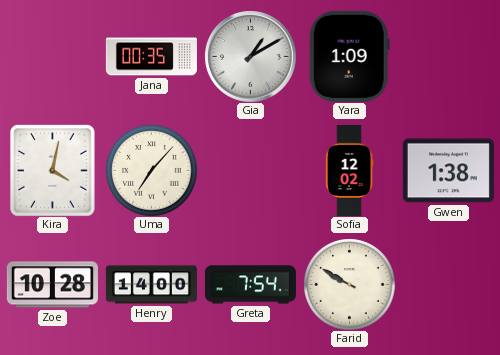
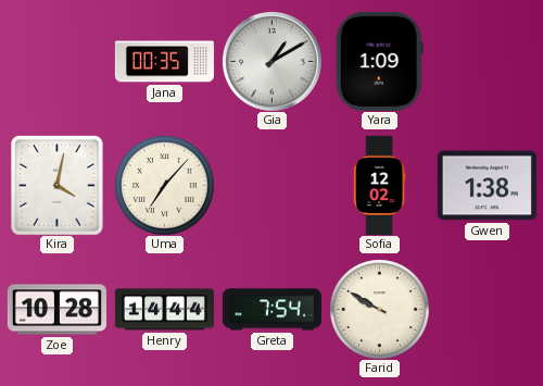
Henry: 14:00 -> 14:44 (164, 310)
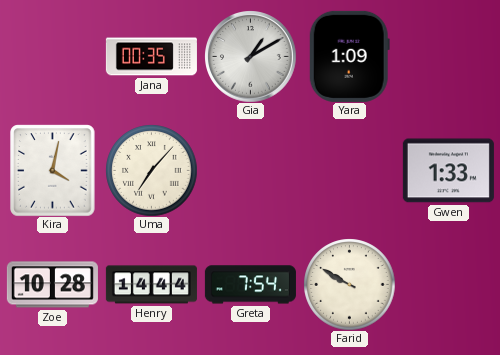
Sofia: 12:02 -> none (379, 185)
Gwen: 1:38 -> 1:33 (448, 171)
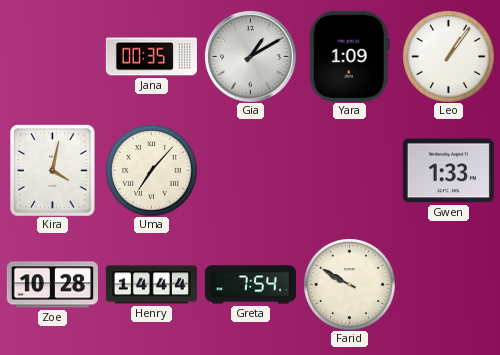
Leo: none -> 1:06 (448, 56)
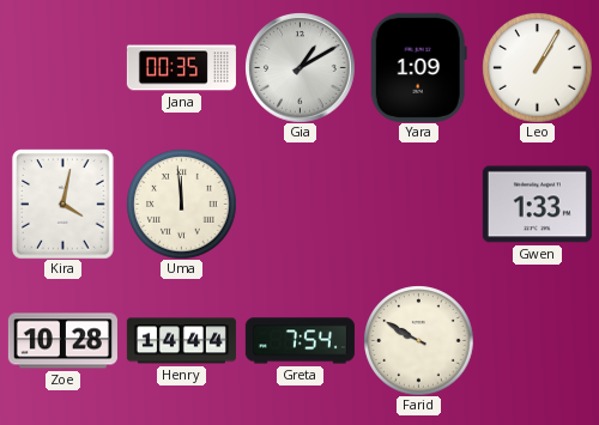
Leo: 1:06 -> 1:05 (537, 67)
Uma: 7:07 -> 11:59 (181, 204)
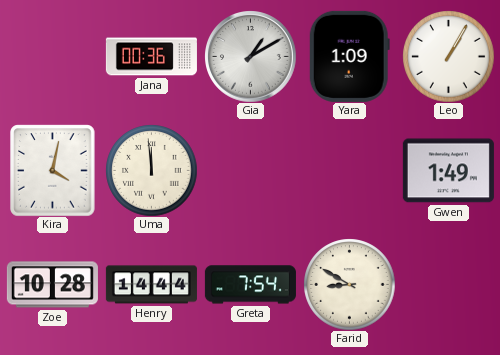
Jana: 00:35 -> 00:36 (151, 57)
Gwen: 1:33 -> 1:49 (448, 171)
Farid: 9:50 -> 8:50 (349, 284)
